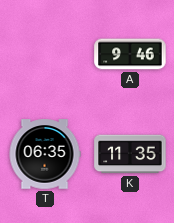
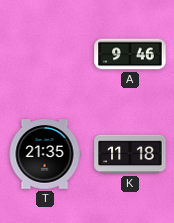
T: 06:35 -> 21:35 (45, 154)
K: 11:35 -> 11:18 (130, 154)
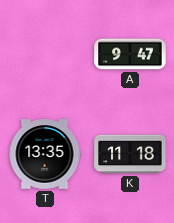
A: 9:46 -> 9:47 (130, 54)
T: 21:35 -> 13:35 (45, 154)
